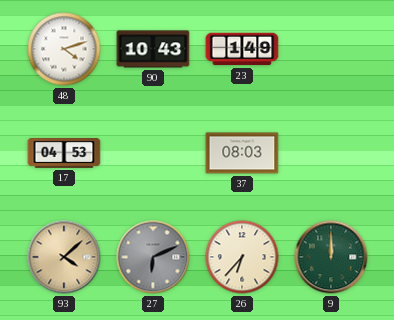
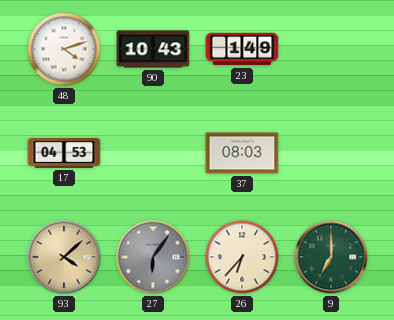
27: 6:11 -> 6:06 (153, 257)
9: 12:00 -> 7:00 (331, 257)
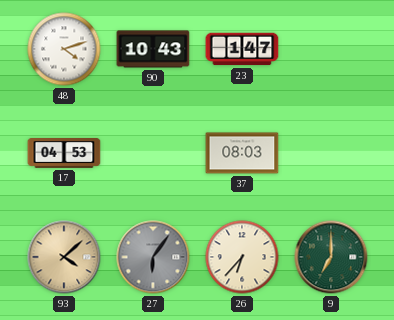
23: 1:49 -> 1:47 (242, 49)
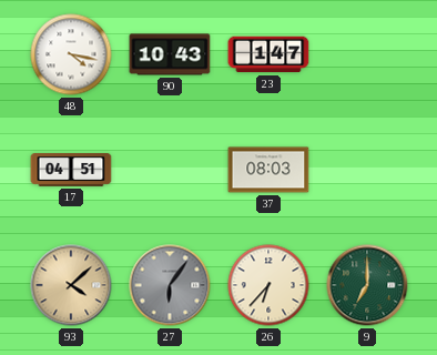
48: 4:12 -> 4:17 (71, 54)
17: 04:53 -> 04:51 (71, 171)
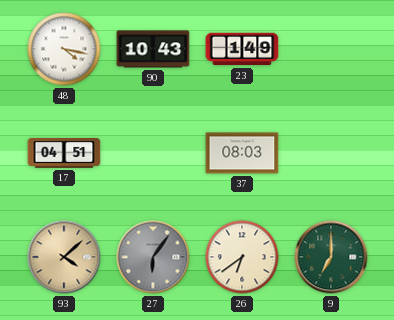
23: 1:47 -> 1:49 (242, 49)
26: 6:37 -> 6:39 (242, 257)
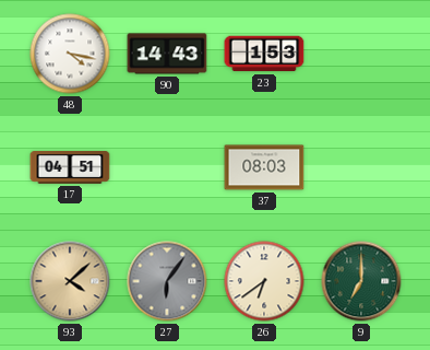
90: 10:43 -> 14:43 (167, 54)
23: 1:49 -> 1:53 (264, 54)
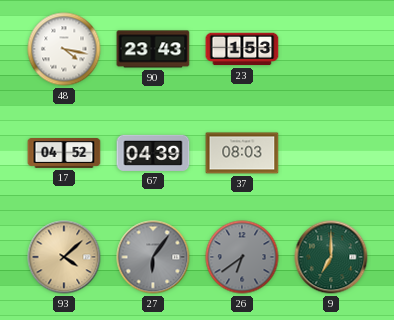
90: 14:43 -> 23:43 (153, 49)
17: 04:51 -> 04:52 (64, 154)
67: none -> 04:39 (153, 153)
26 dial: cream -> grey (242, 257)
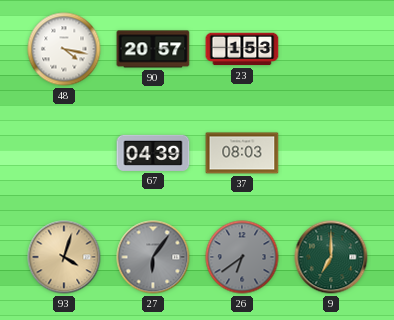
90: 23:43 -> 20:57 (153, 49)
17: 04:52 -> none (64, 154)
93: 4:08 -> 4:03 (64, 257)
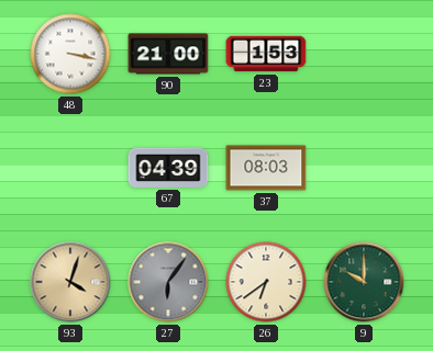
48: 4:17 -> 3:17 (70, 54)
90: 20:57 -> 21:00 (168, 54)
26 dial: grey -> cream (266, 282)
9: 7:00 -> 10:00 (364, 282)
